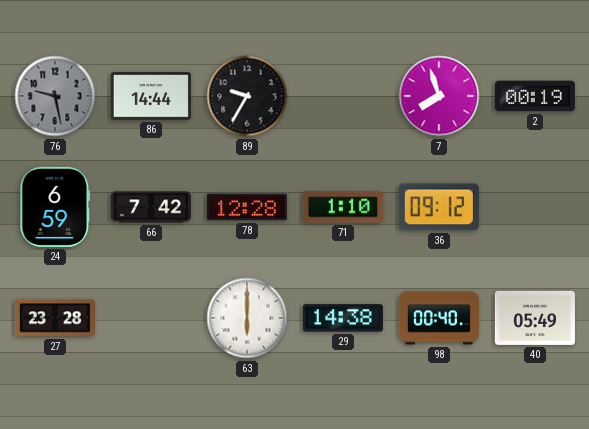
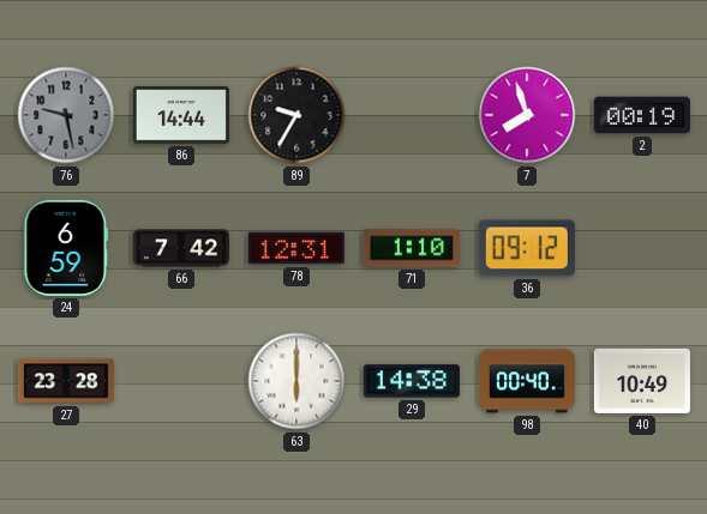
78: 12:28 -> 12:31 (296, 248)
40: 05:49 -> 10:49 (642, 381)
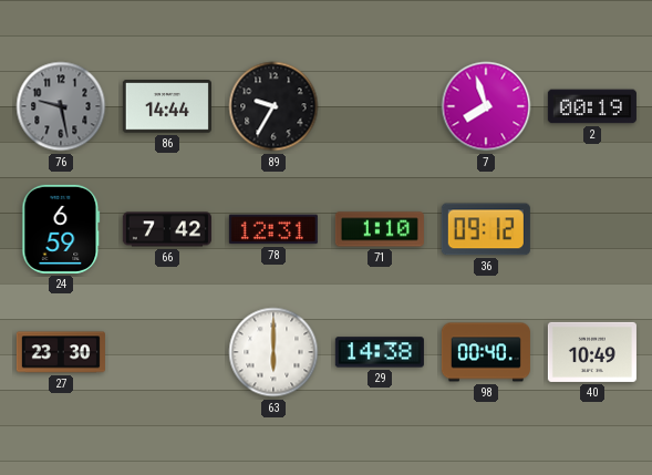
27: 23:28 -> 23:30 (61, 352)
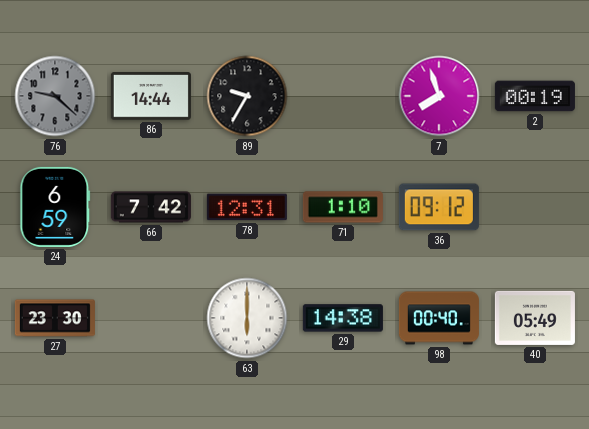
76: 9:28 -> 9:22 (55, 96)
40: 10:49 -> 05:49 (535, 318)
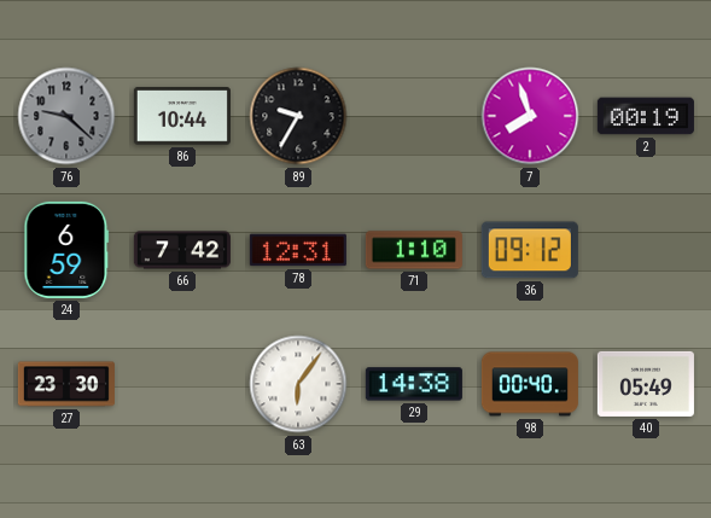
86: 14:44 -> 10:44 (182, 116)
63: 6:00 -> 6:06 (298, 384)
